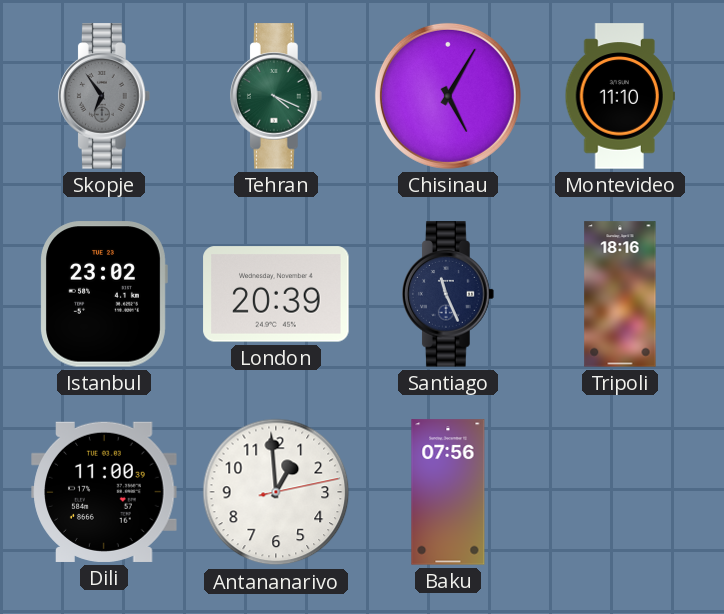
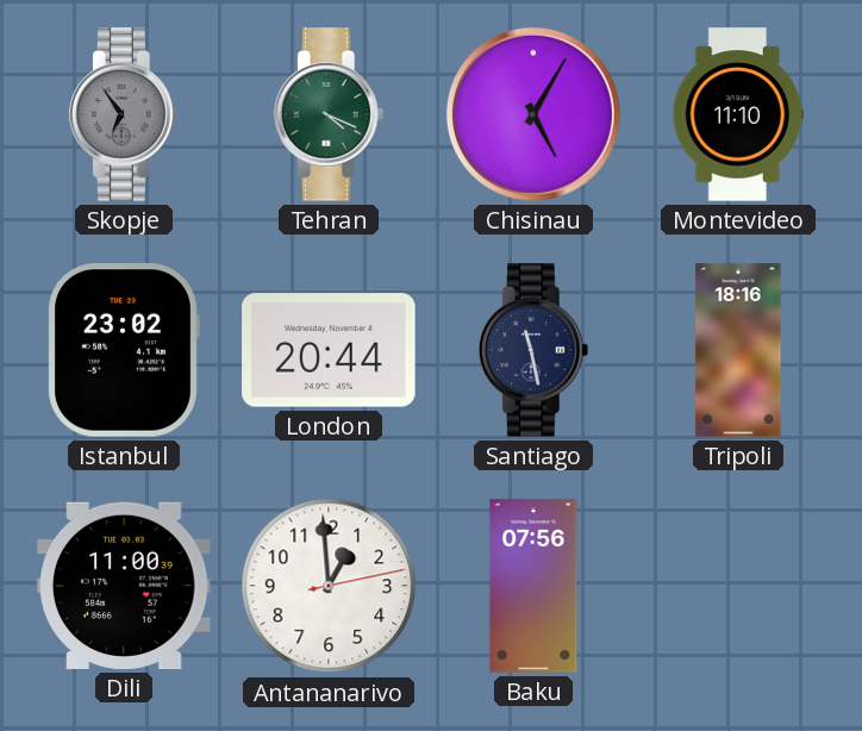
London: 20:39 -> 20:44 (329, 350)
Santiago: 11:26 -> 11:28 (535, 350)
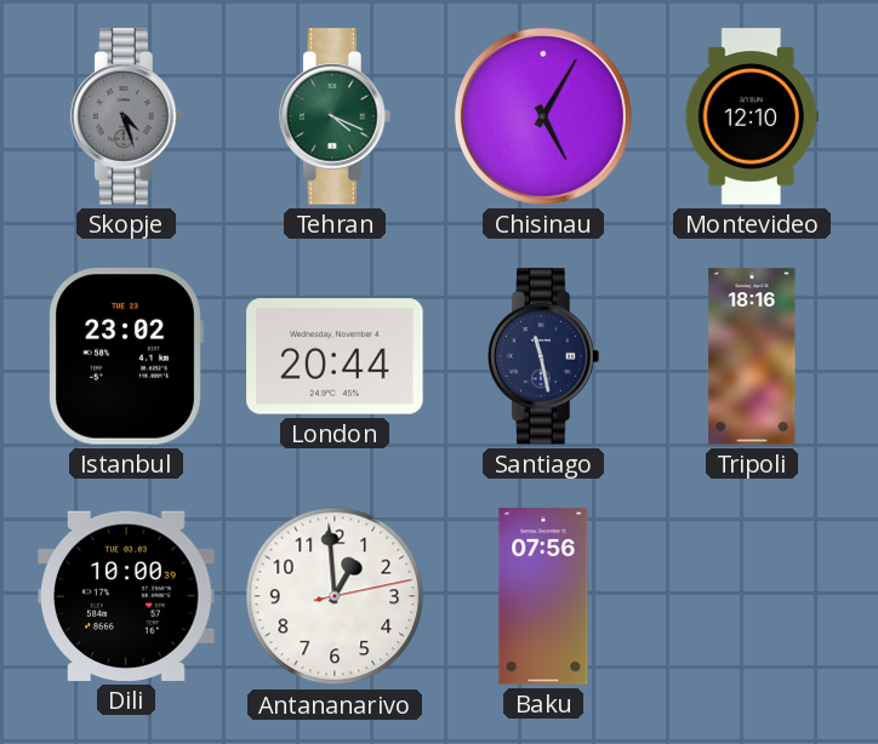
Skopje: 6:54 -> 4:27 (127, 116)
Montevideo: 11:10 -> 12:10 (752, 116)
Dili: 11:00 -> 10:00 (126, 596)
